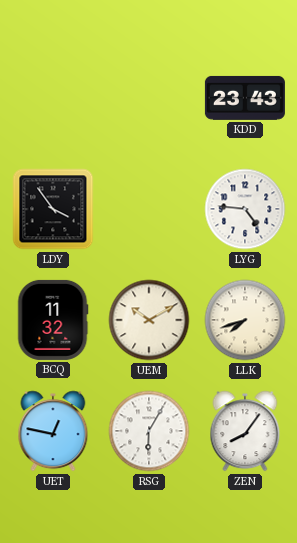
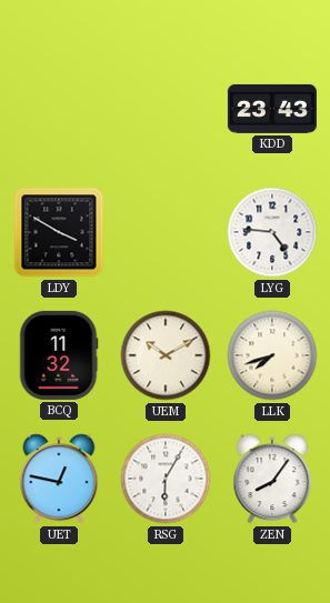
LDY: 3:54 -> 3:50 (59, 232)
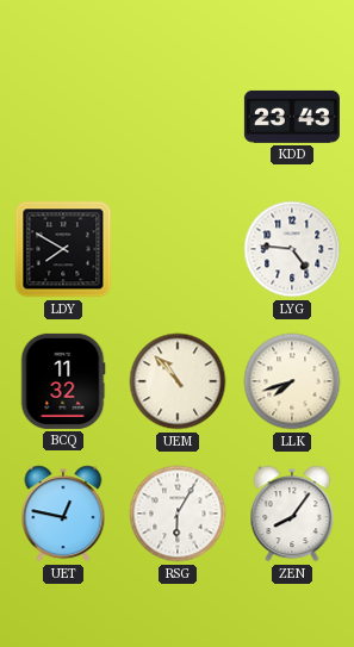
LDY: 3:50 -> 7:50 (63, 249)
UEM: 10:10 -> 10:53 (178, 381)
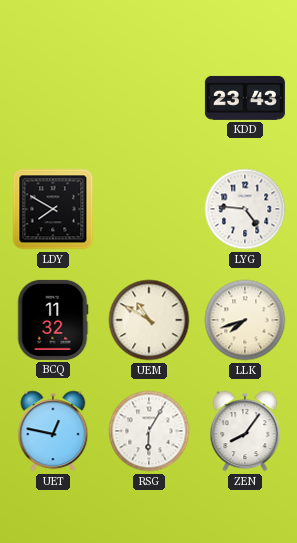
UEM: 10:53 -> 10:50 (149, 320)
